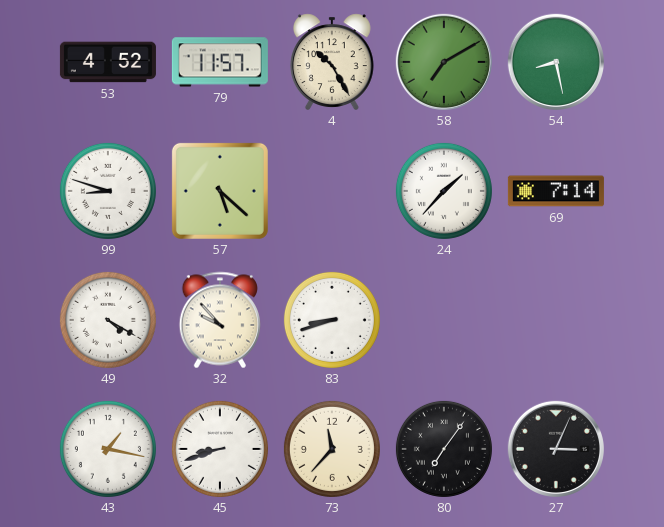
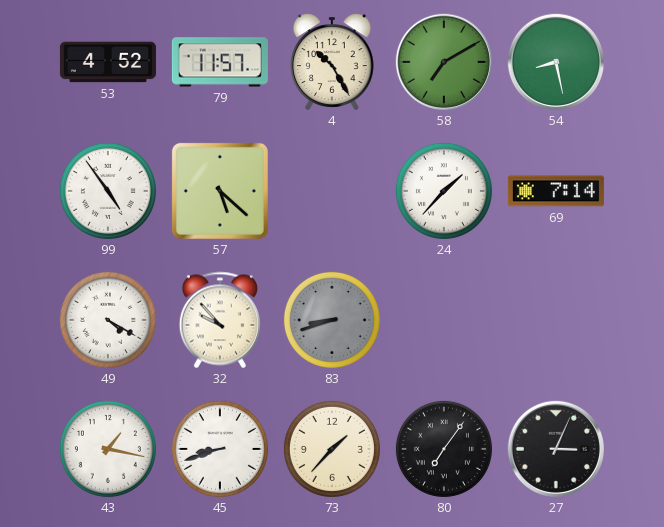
99: 8:48 -> 4:54 (108, 191)
83 dial: white -> grey (332, 320)
73: 11:37 -> 1:37 (332, 449)
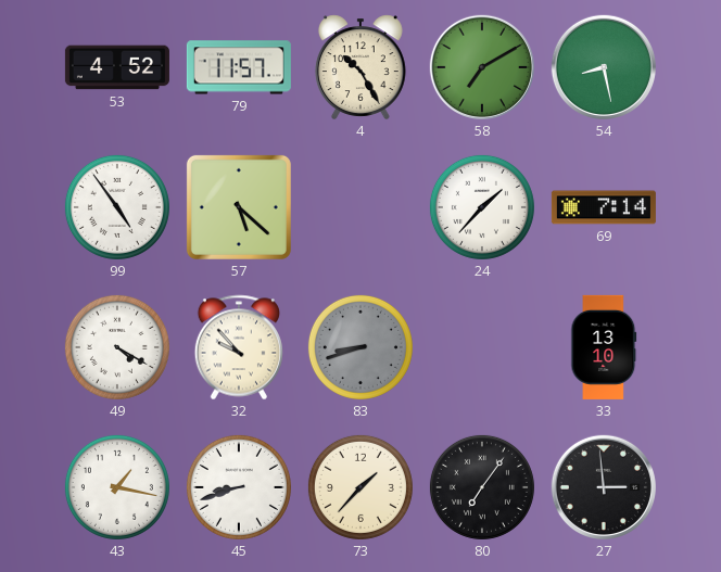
33: none -> 13:10 (604, 347)
27: 3:04 -> 2:59 (604, 487)
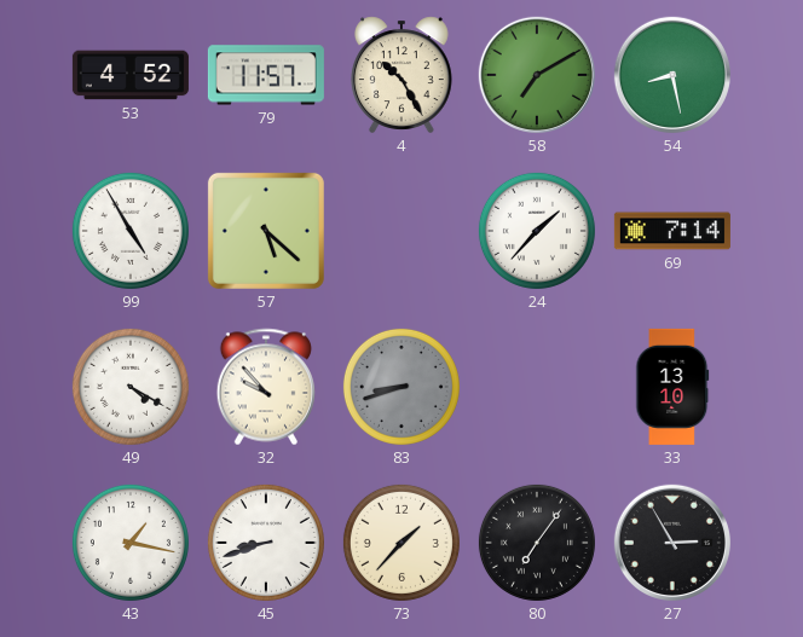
99: 4:54 -> 4:55 (131, 231)
27: 2:59 -> 2:55 (672, 543)
